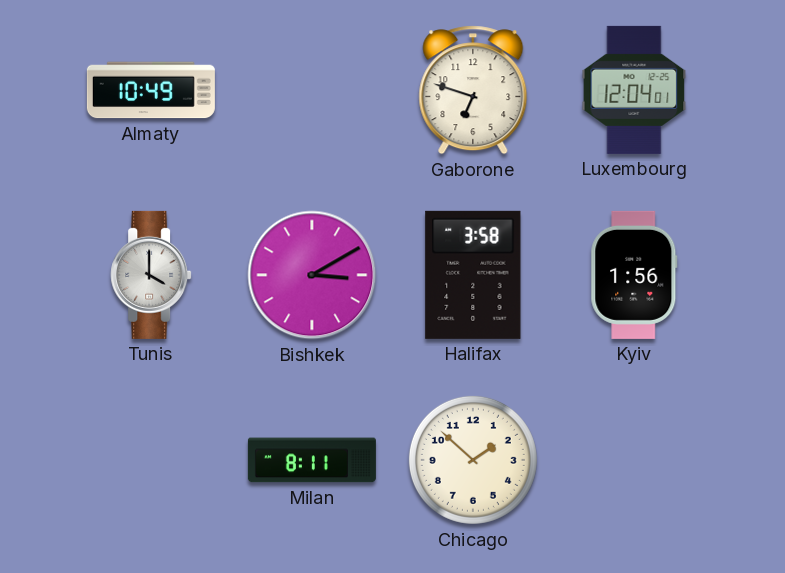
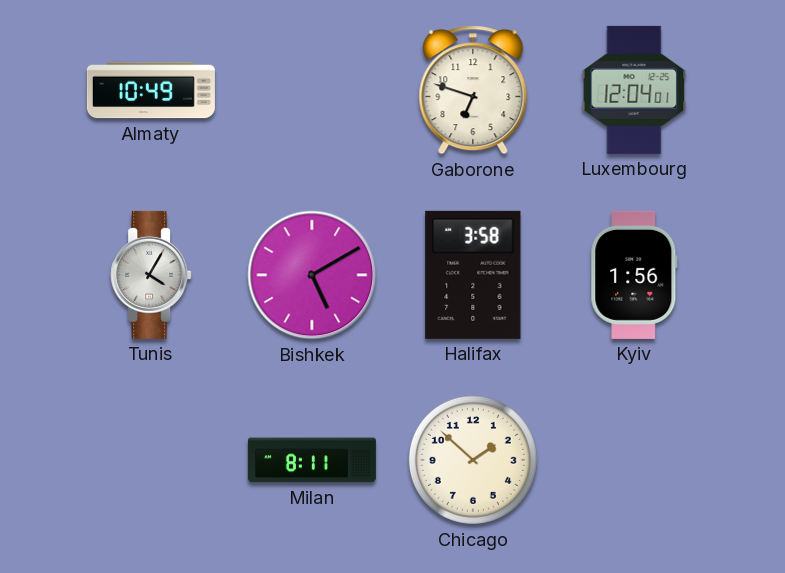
Tunis: 4:00 -> 4:05 (151, 275)
Bishkek: 3:10 -> 5:10 (312, 275)
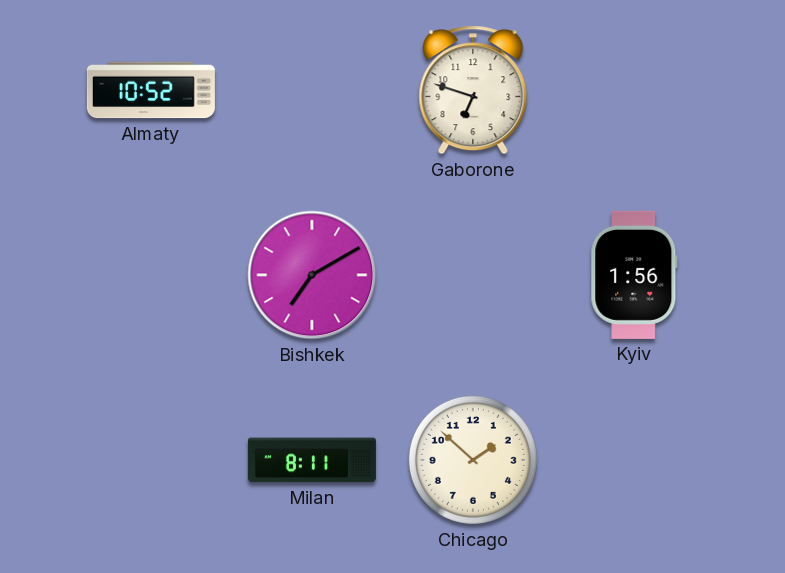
Almaty: 10:49 -> 10:52 (151, 90)
Luxembourg: 12:04 -> none (634, 90)
Tunis: 4:05 -> none (151, 275)
Bishkek: 5:10 -> 7:10 (312, 275)
Halifax: 3:58 -> none (473, 275)
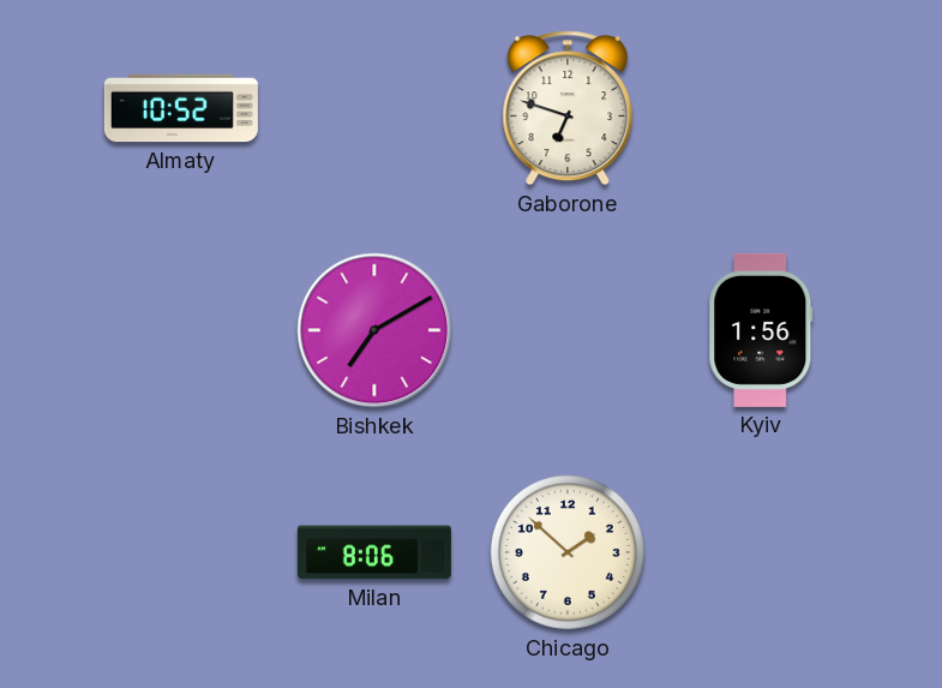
Milan: 8:11 -> 8:06 (374, 552)
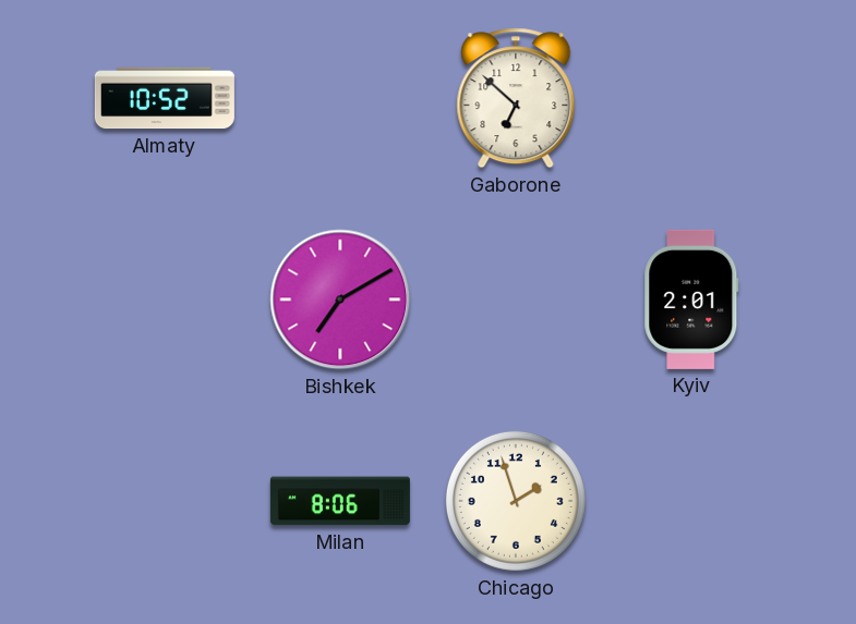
Gaborone: 6:48 -> 6:52 (516, 98)
Kyiv: 1:56 -> 2:01 (691, 299)
Chicago: 1:52 -> 1:57 (516, 501)
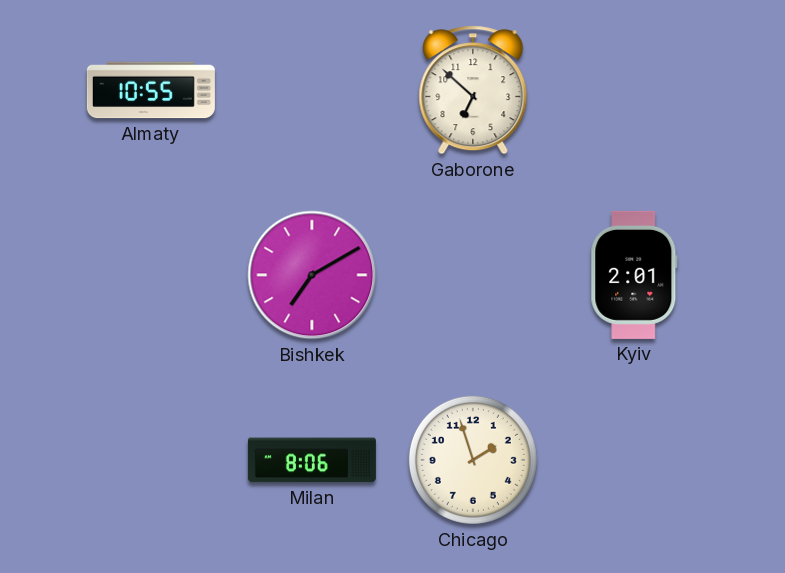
Almaty: 10:52 -> 10:55 (151, 90)
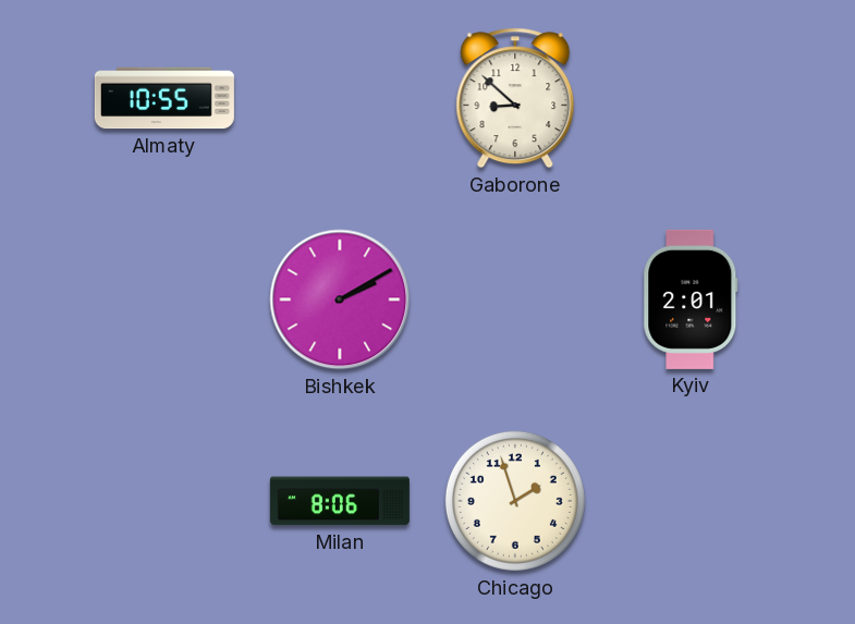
Gaborone: 6:52 -> 8:52 (515, 98)
Bishkek: 7:10 -> 2:10 (340, 299)
